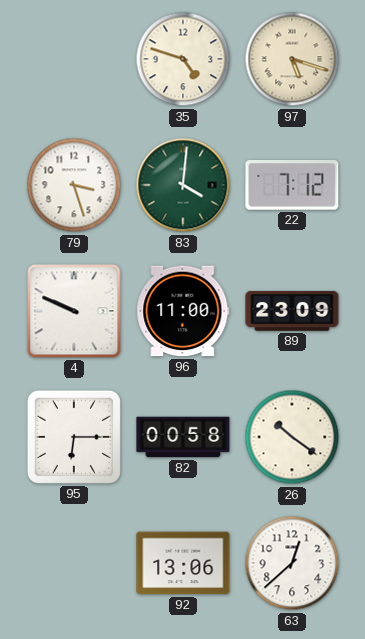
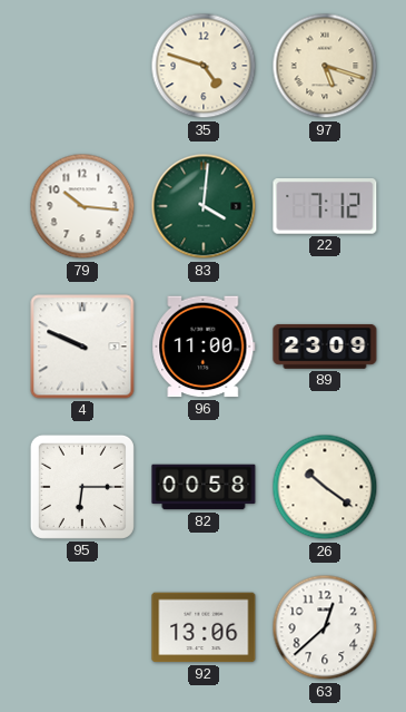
79: 3:27 -> 10:16 (82, 206)
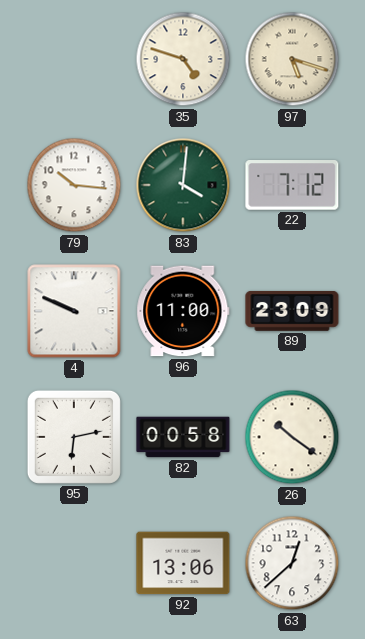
95: 6:15 -> 6:13 (74, 437)
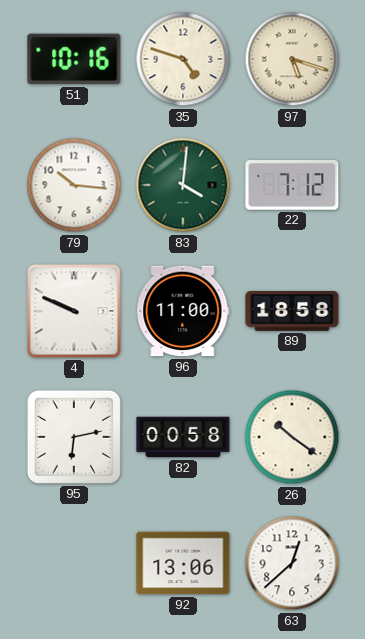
51: none -> 10:16 (74, 59)
89: 23:09 -> 18:58 (292, 311)
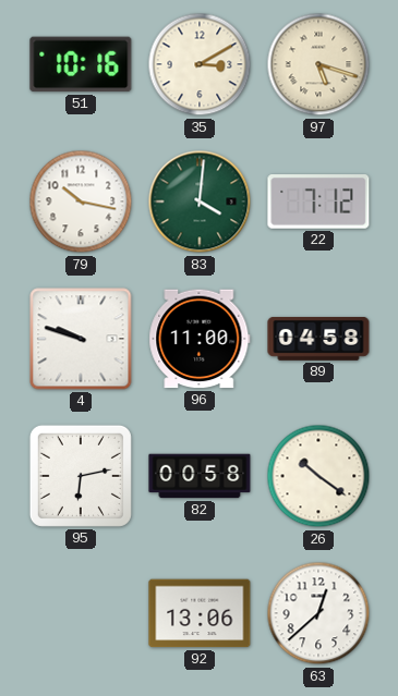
35: 4:48 -> 3:10 (200, 64)
79: 10:16 -> 10:17 (81, 202)
4: 9:49 -> 9:48 (81, 339)
89: 18:58 -> 04:58 (318, 339)
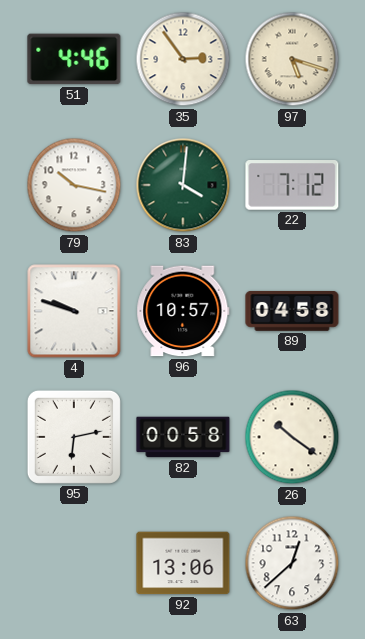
51: 10:16 -> 4:46 (74, 59)
35: 3:10 -> 2:54 (183, 59)
96: 11:00 -> 10:57 (183, 311)
